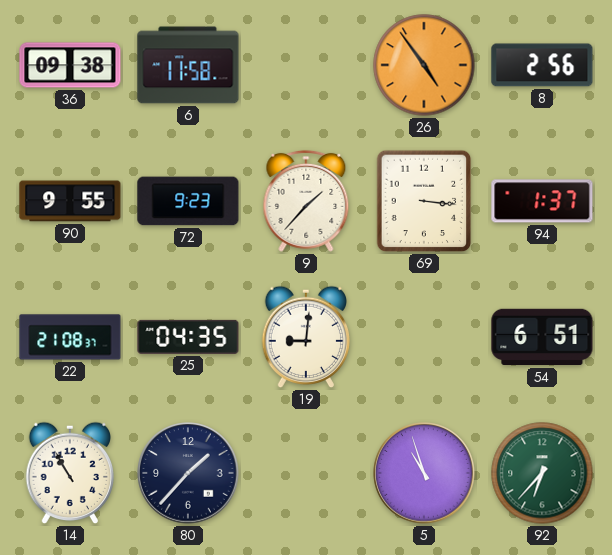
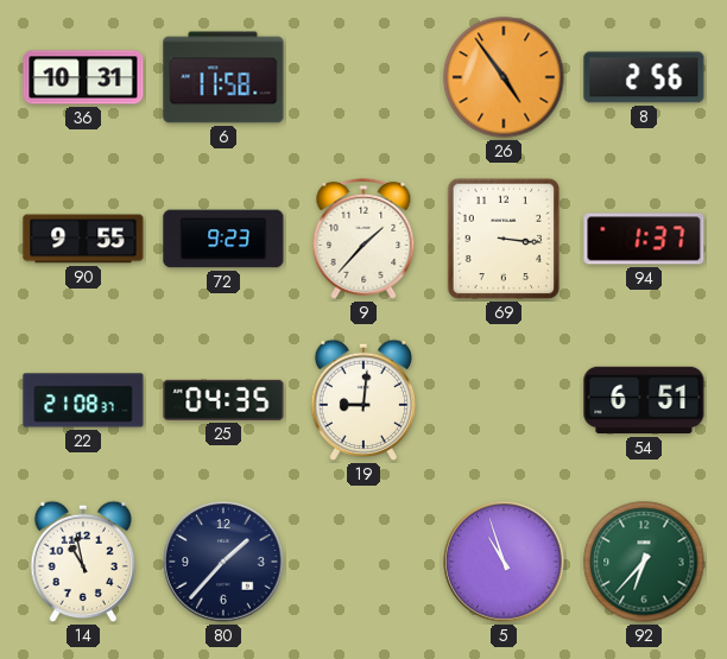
36: 09:38 -> 10:31 (83, 77)
14: 10:55 -> 10:58 (83, 562)
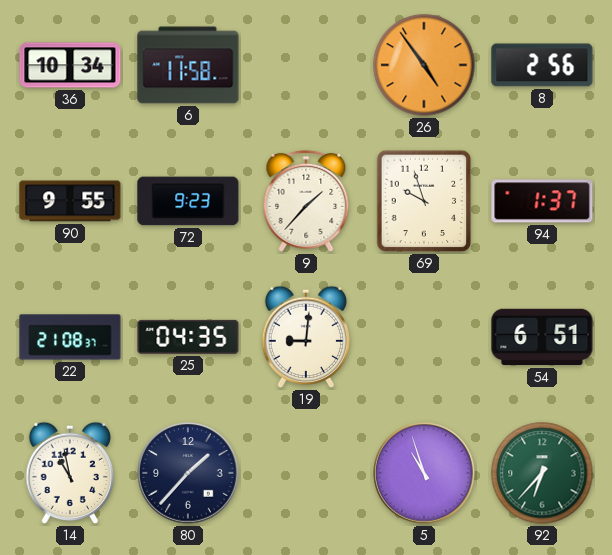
36: 10:31 -> 10:34 (70, 65)
69: 3:16 -> 9:57 (424, 201)
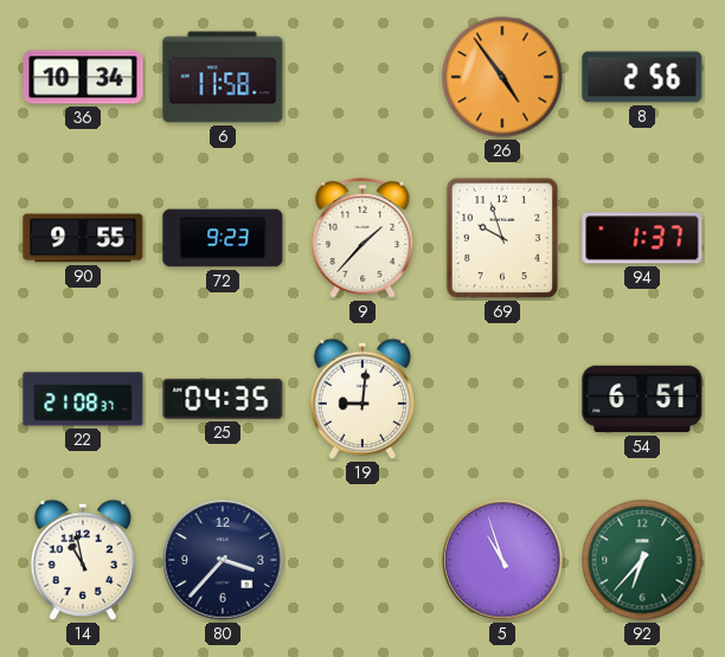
80: 1:37 -> 3:37 (223, 560)
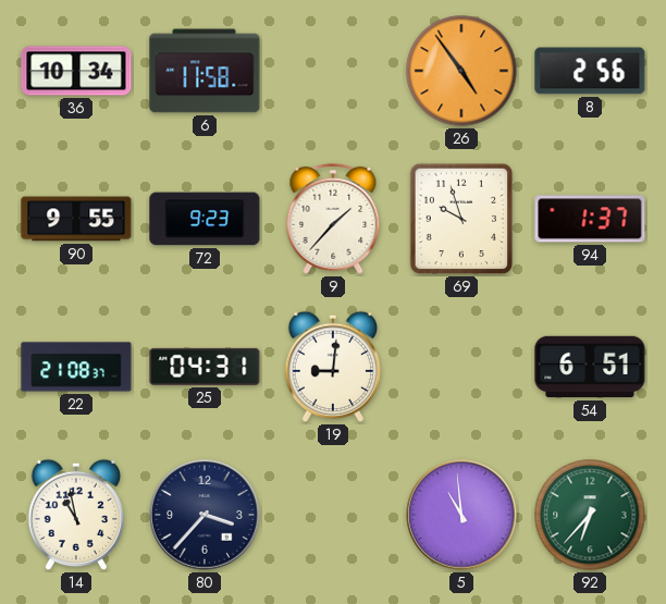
25: 04:35 -> 04:31 (205, 367)
5: 10:57 -> 10:59 (461, 515)
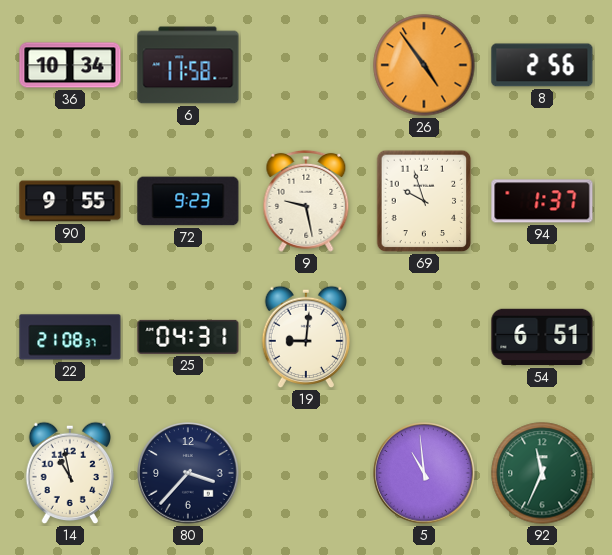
9: 1:37 -> 9:28 (306, 201)
92: 6:37 -> 11:34 (542, 473)
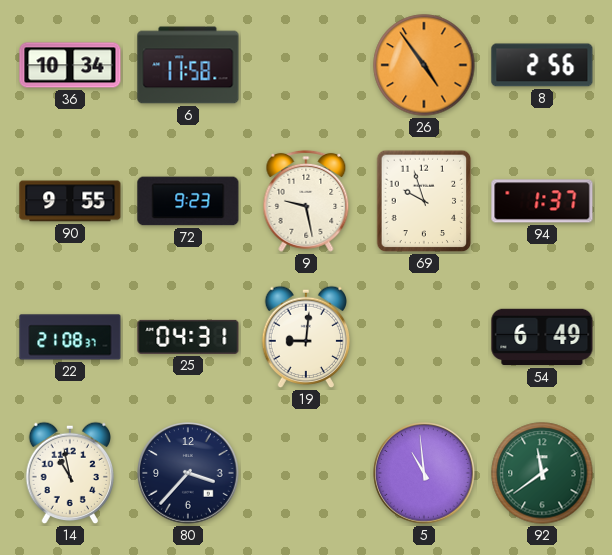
54: 6:51 -> 6:49 (542, 337)
92: 11:34 -> 11:39 (542, 473)
